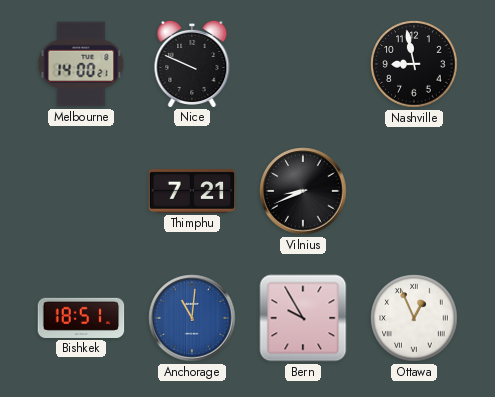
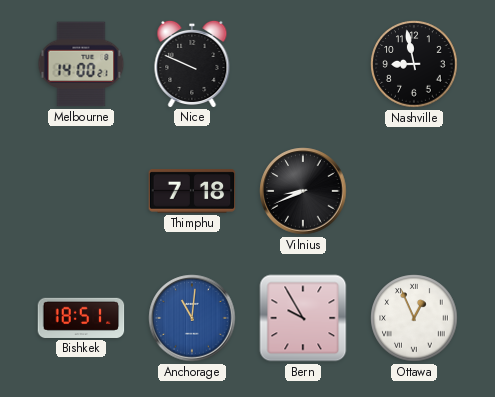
Thimphu: 7:21 -> 7:18 (192, 191)
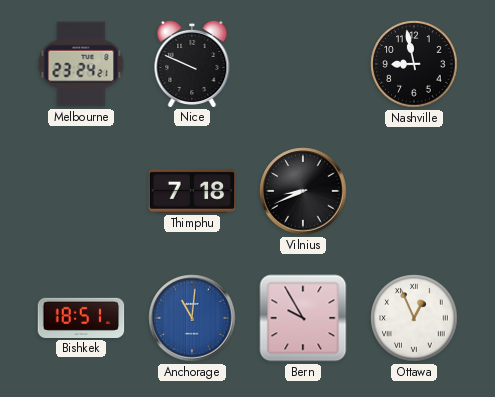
Melbourne: 14:00 -> 23:24 (81, 64)
